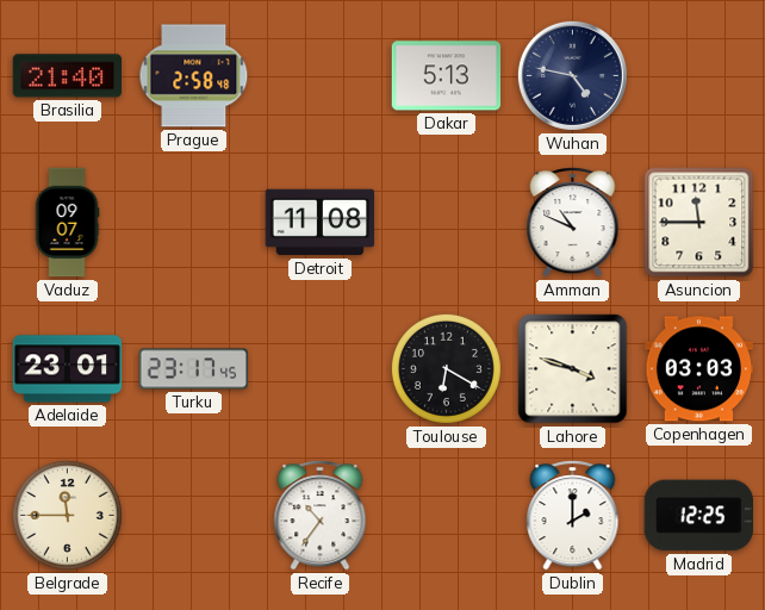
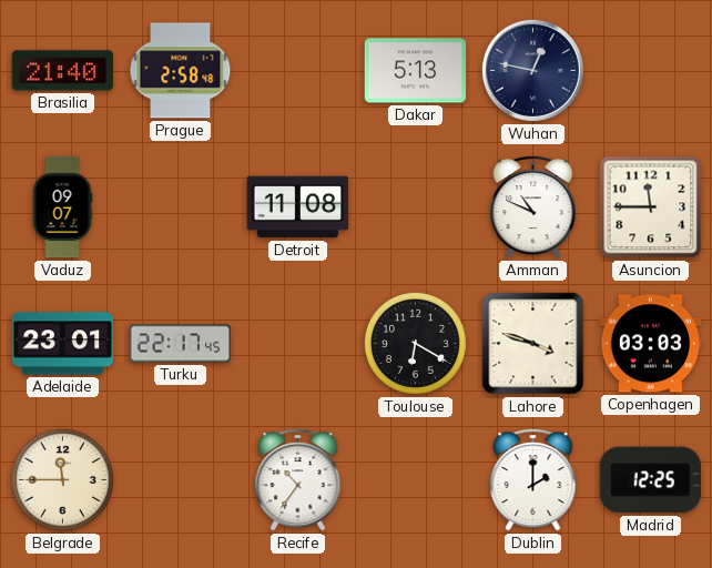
Wuhan: 4:47 -> 12:47 (532, 70)
Turku: 23:17 -> 22:17 (181, 344)
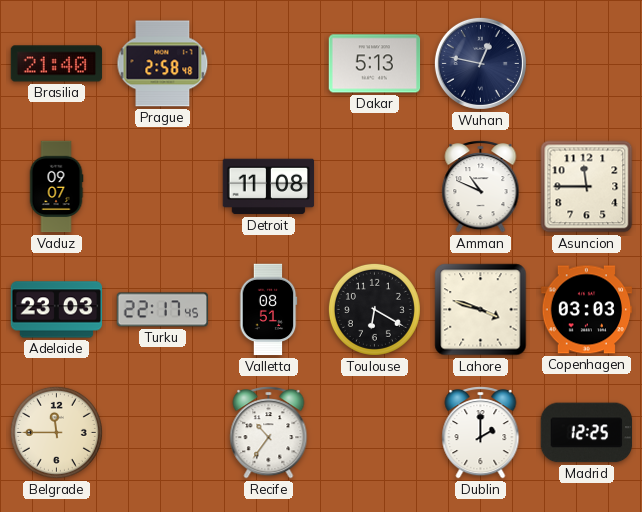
Adelaide: 23:01 -> 23:03 (57, 310)
Valletta: none -> 08:51 (268, 310)
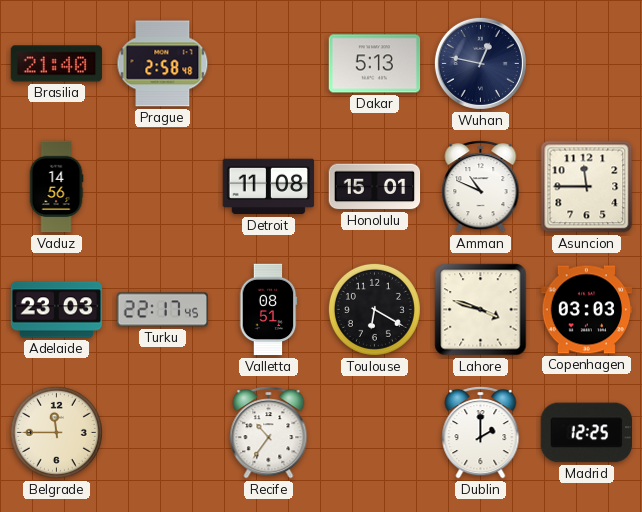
Vaduz: 09:07 -> 14:56 (56, 187)
Honolulu: none -> 15:01 (375, 187)
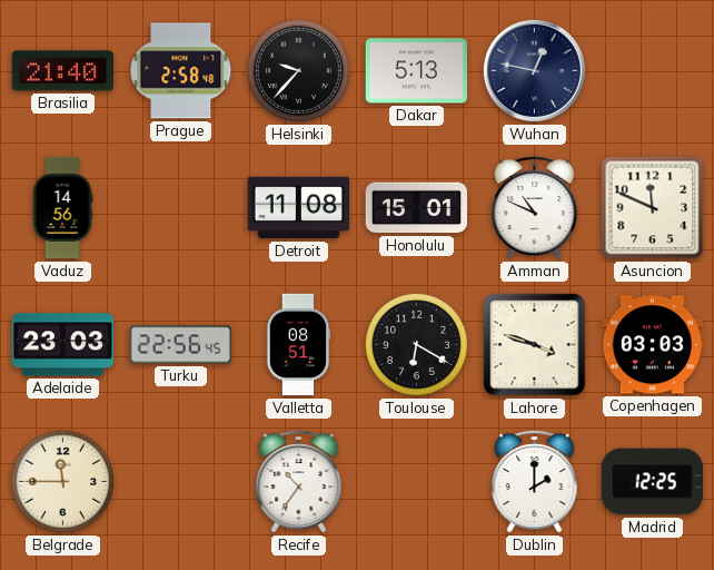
Helsinki: none -> 9:37 (298, 70)
Asuncion: 11:45 -> 11:49 (653, 208)
Turku: 22:17 -> 22:56 (181, 345)
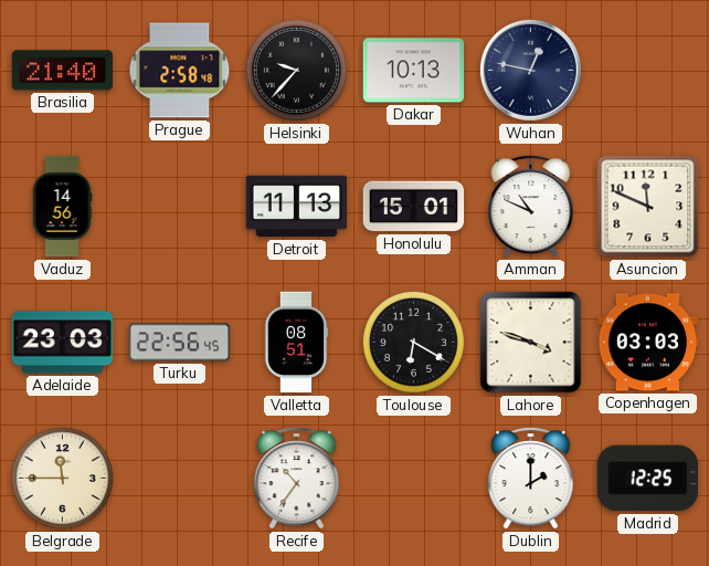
Dakar: 5:13 -> 10:13 (414, 71)
Detroit: 11:08 -> 11:13 (297, 207)
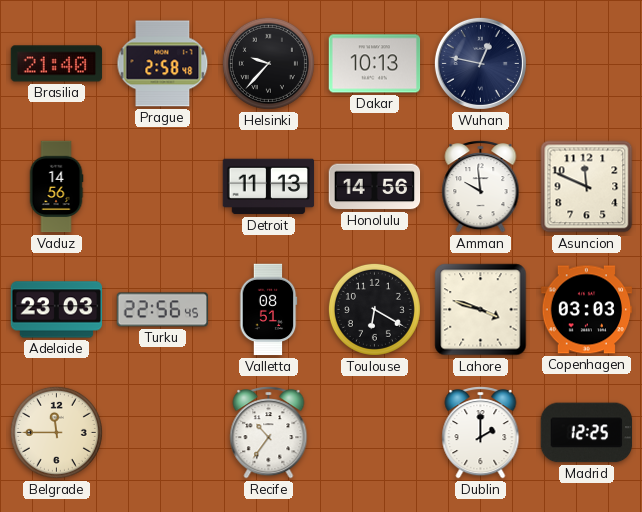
Honolulu: 15:01 -> 14:56 (375, 187)
Amman: 10:49 -> 9:59 (481, 187)
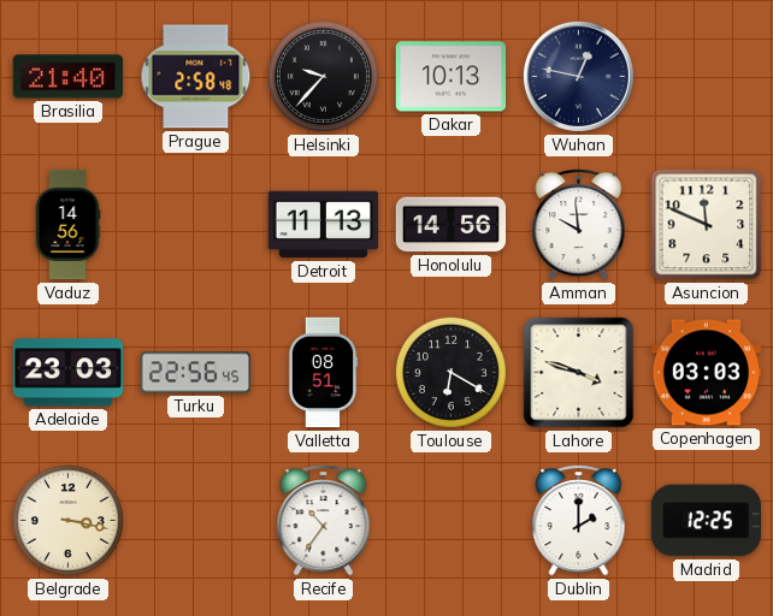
Belgrade: 11:45 -> 3:17 (67, 520)
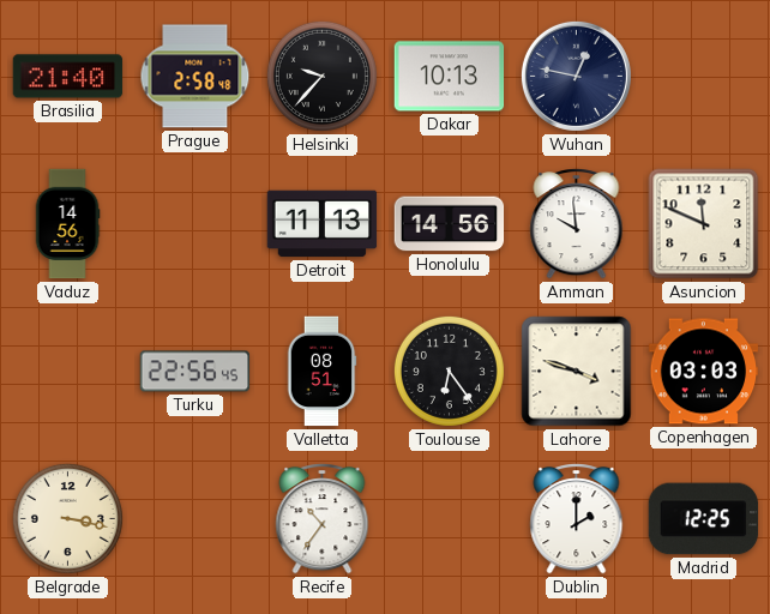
Adelaide: 23:03 -> none (69, 373)
Toulouse: 6:20 -> 6:24 (449, 371)
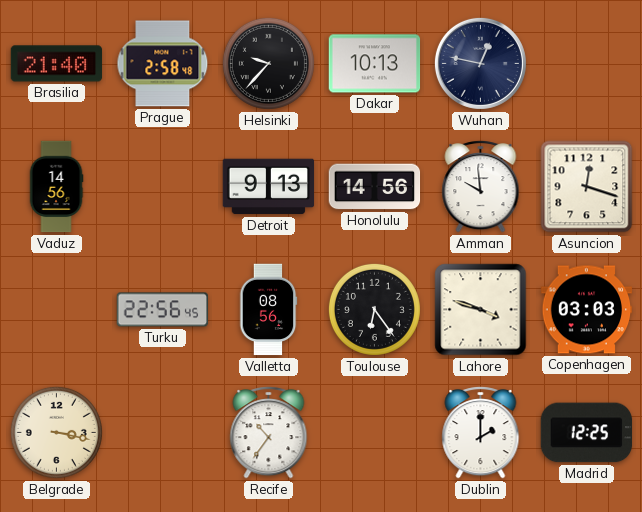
Detroit: 11:13 -> 9:13 (269, 187)
Asuncion: 11:49 -> 12:18 (587, 187)
Valletta: 08:51 -> 08:56 (268, 310)
